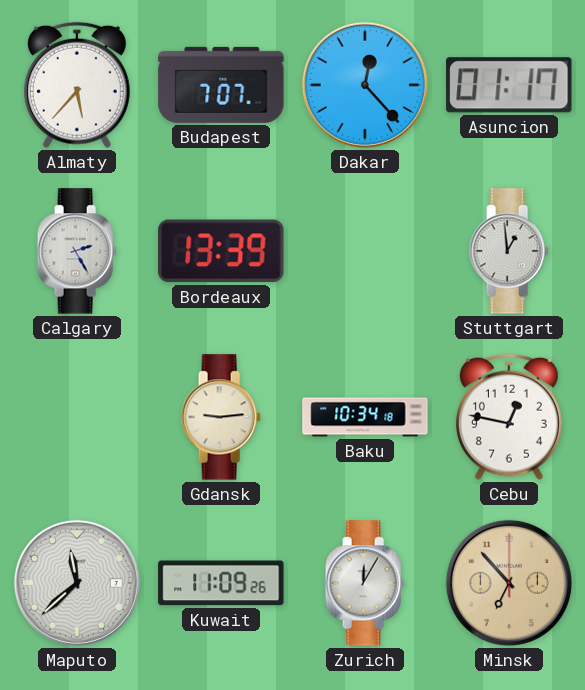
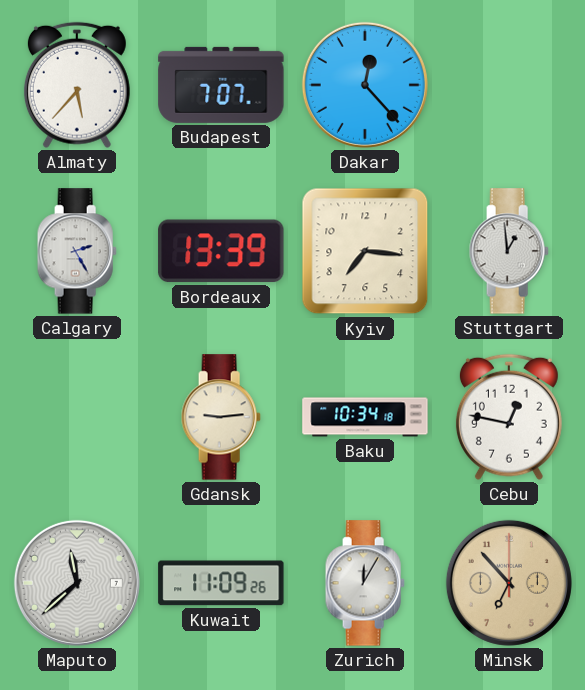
Asuncion: 01:17 -> none (509, 85)
Kyiv: none -> 7:16 (365, 251)
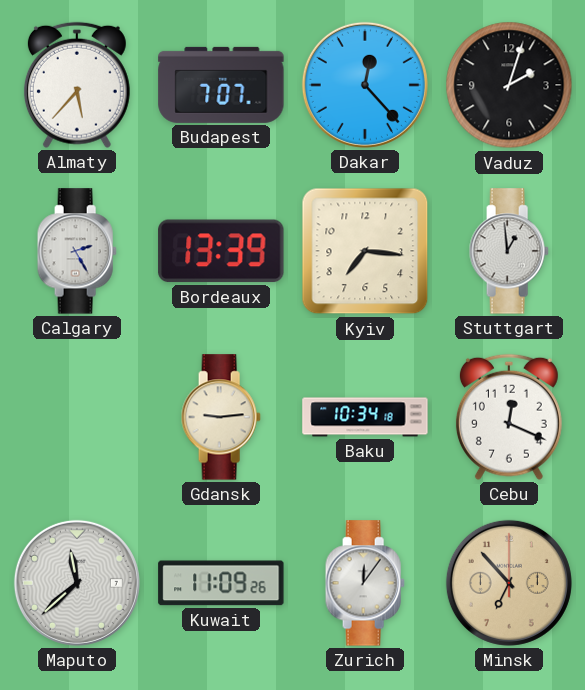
Vaduz: none -> 2:03 (509, 85)
Cebu: 12:47 -> 12:19 (509, 417)
Zurich: 12:05 -> 12:06 (365, 583)
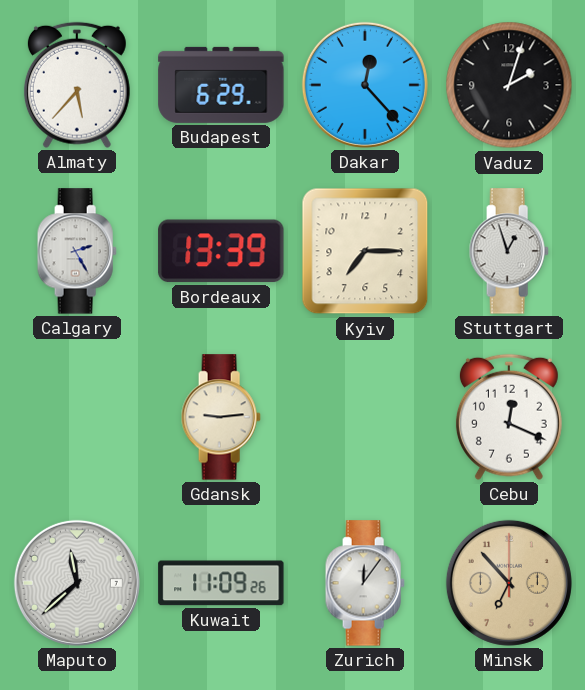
Budapest: 7:07 -> 6:29 (221, 85)
Kyiv: 7:16 -> 7:15 (365, 251)
Stuttgart: 12:59 -> 12:57 (509, 251)
Baku: 10:34 -> none (365, 417)
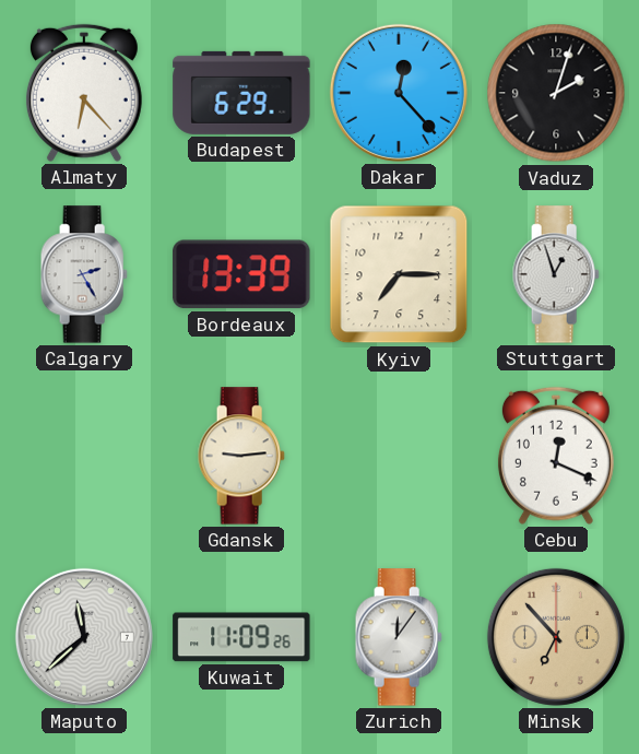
Almaty: 5:37 -> 6:23 (84, 93)
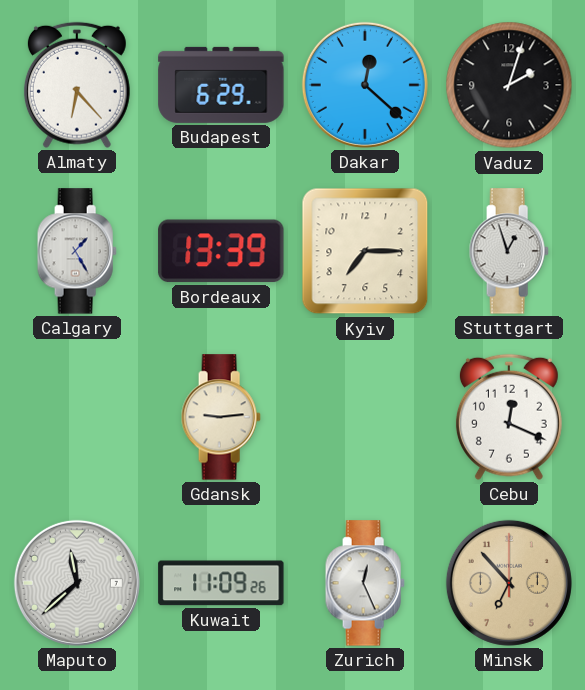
Dakar: 12:23 -> 12:22 (365, 85)
Calgary: 2:25 -> 1:25 (77, 251)
Zurich: 12:06 -> 12:26 (365, 583)
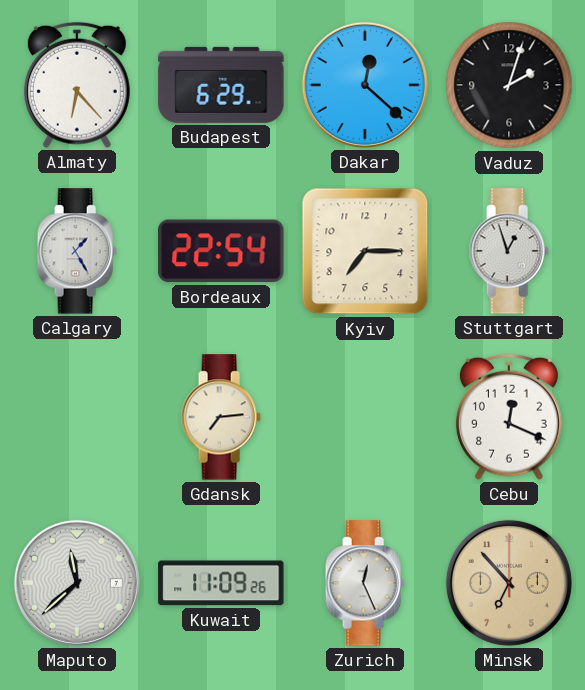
Bordeaux: 13:39 -> 22:54 (221, 251)
Gdansk: 9:14 -> 7:14 (221, 417)
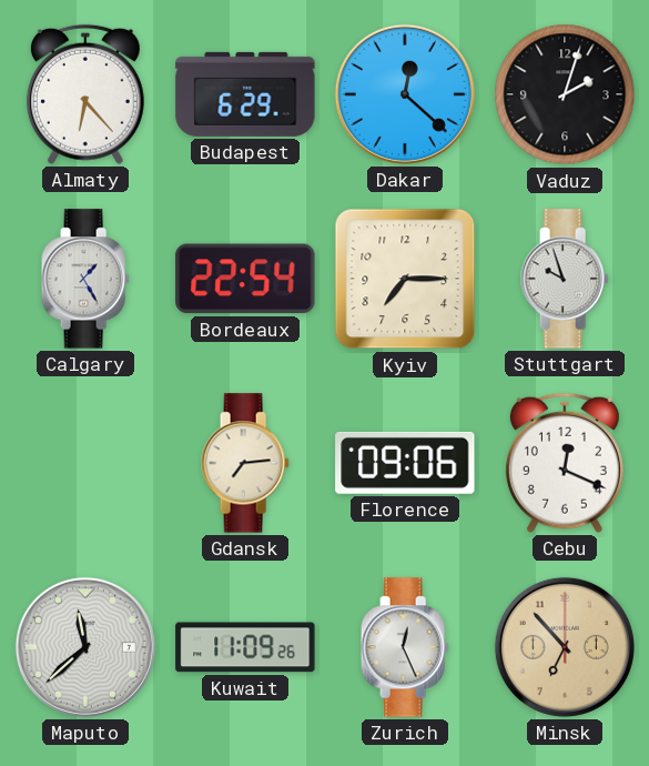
Stuttgart: 12:57 -> 9:57 (565, 279)
Florence: none -> 09:06 (405, 463)
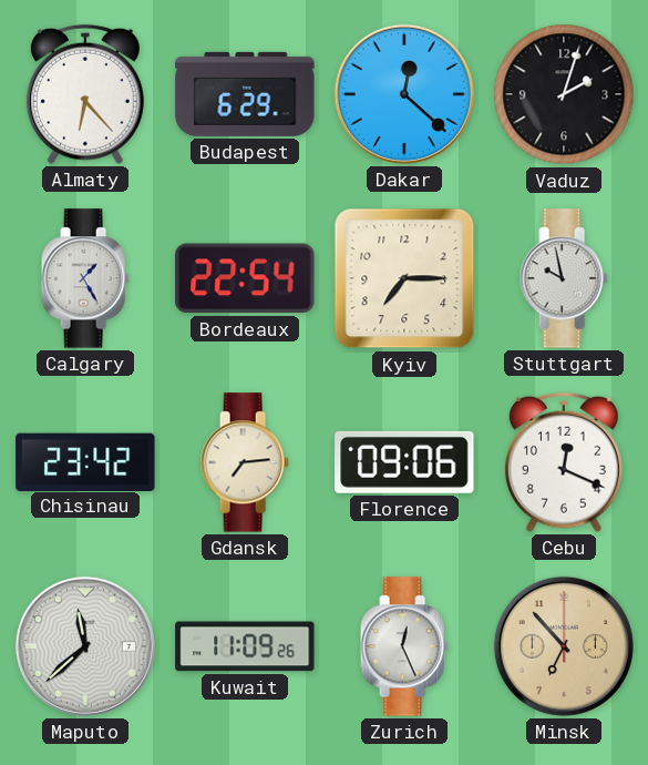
Stuttgart: 9:57 -> 9:58 (564, 278)
Chisinau: none -> 23:42 (85, 461)
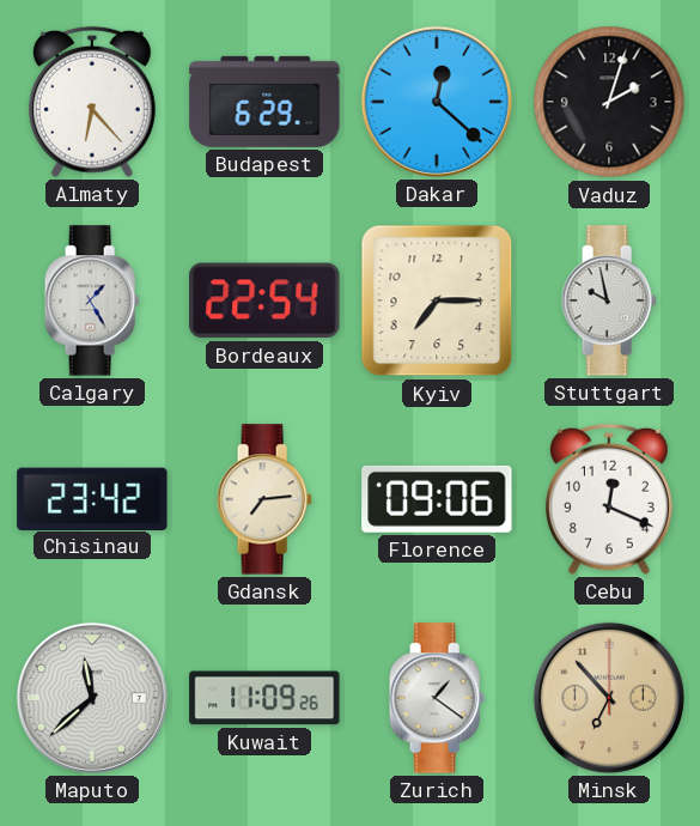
Zurich: 12:26 -> 1:21 (437, 698)
